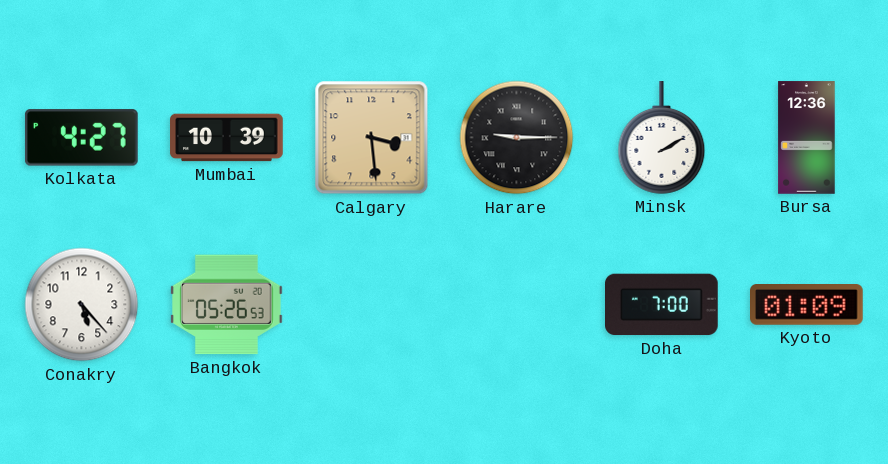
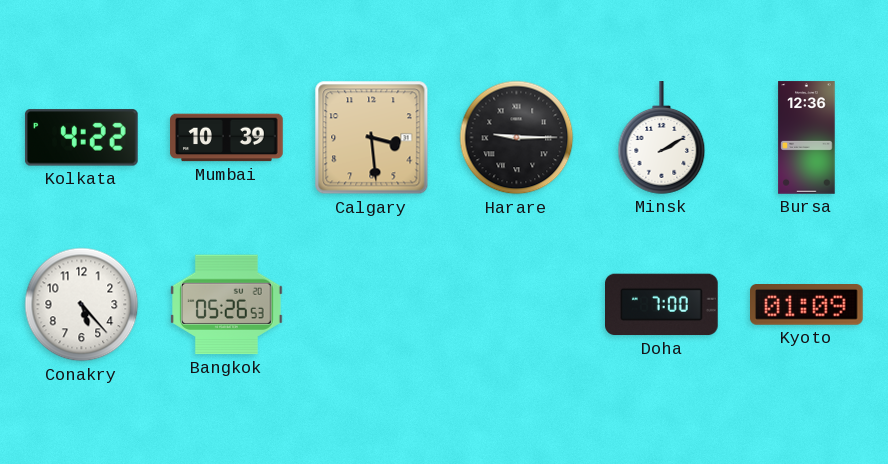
Kolkata: 4:27 -> 4:22 (81, 138)
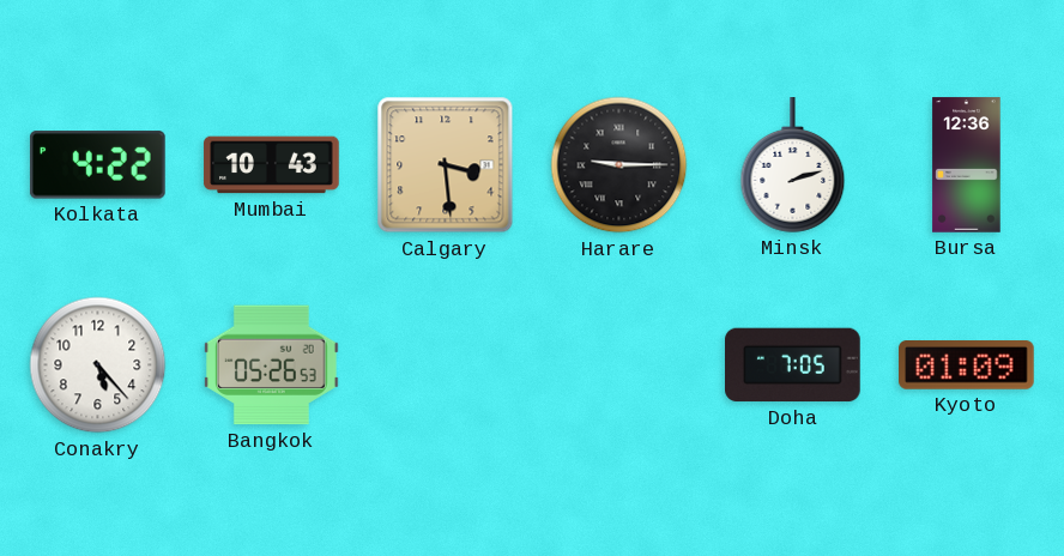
Mumbai: 10:39 -> 10:43 (272, 165)
Minsk: 2:10 -> 2:12 (793, 165)
Doha: 7:00 -> 7:05 (793, 365)
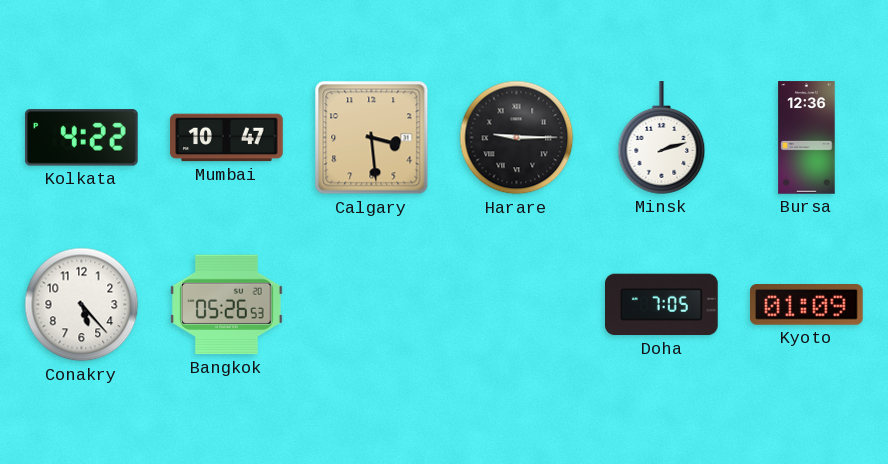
Mumbai: 10:43 -> 10:47 (227, 138)
